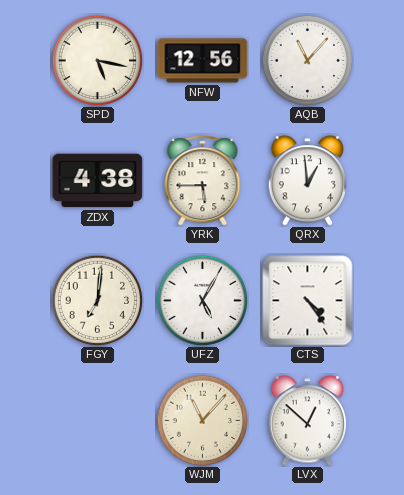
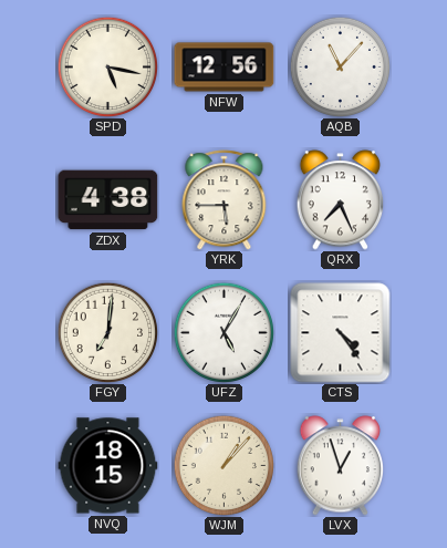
QRX: 12:59 -> 7:26 (341, 200)
NVQ: none -> 18:15 (108, 466)
WJM: 11:07 -> 1:07 (224, 465)
LVX: 12:52 -> 12:57 (341, 466)
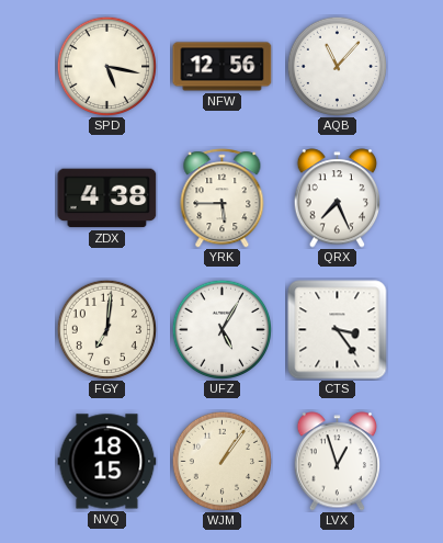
CTS: 4:24 -> 3:24 (338, 330)
WJM: 1:07 -> 1:06 (222, 461)
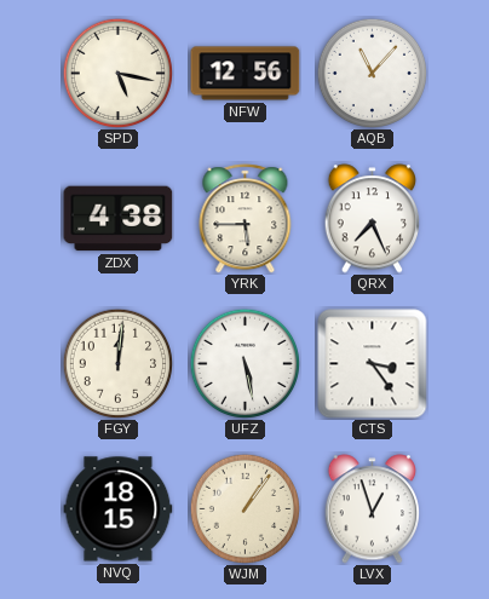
FGY: 7:01 -> 12:01 (117, 363)
UFZ: 5:05 -> 5:28 (244, 363)
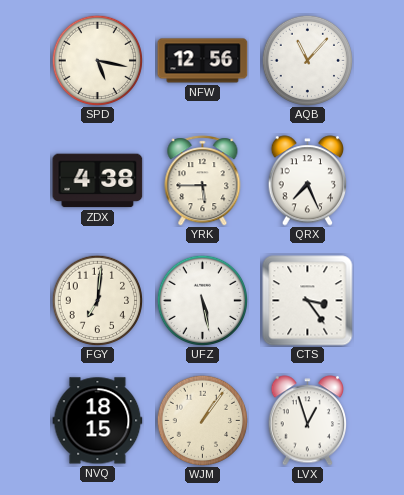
FGY: 12:01 -> 7:01 (97, 300)
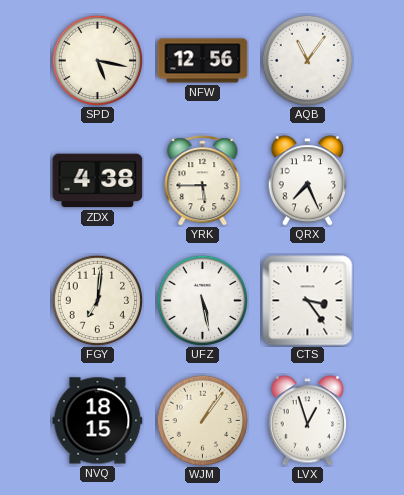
AQB: 11:07 -> 11:06 (307, 60)
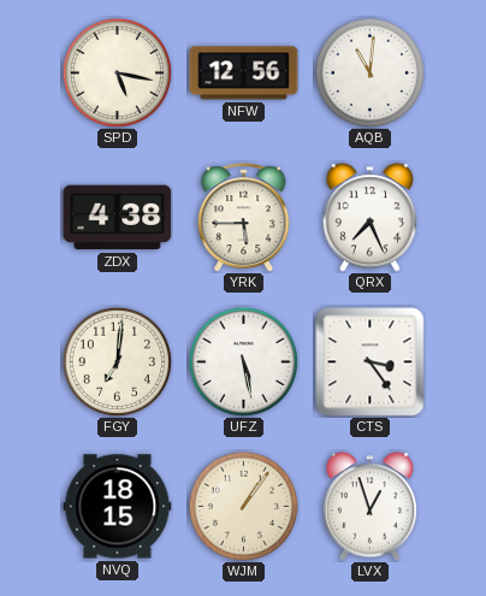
AQB: 11:06 -> 11:01 (369, 72)
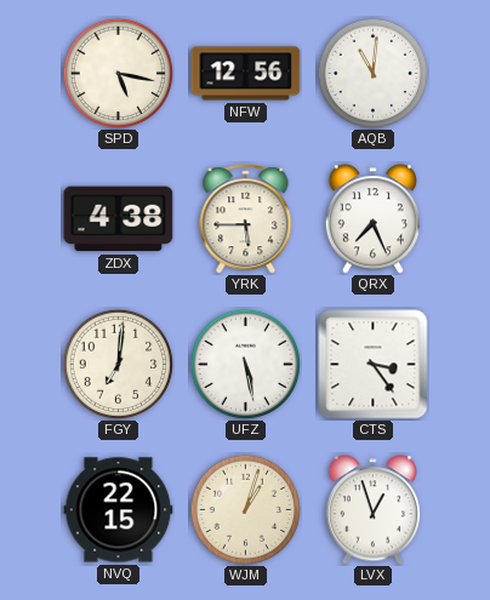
NVQ: 18:15 -> 22:15 (119, 510)
WJM: 1:06 -> 1:03 (245, 509)
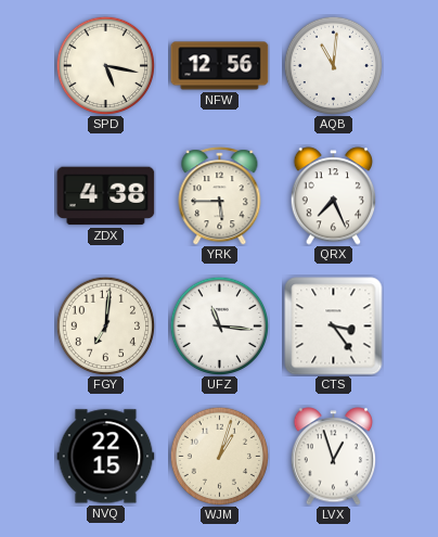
UFZ: 5:28 -> 11:16 (219, 325)
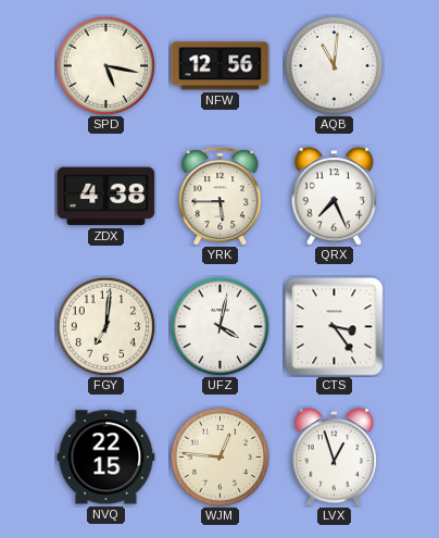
UFZ: 11:16 -> 4:02 (220, 326)
WJM: 1:03 -> 12:46 (220, 456)
